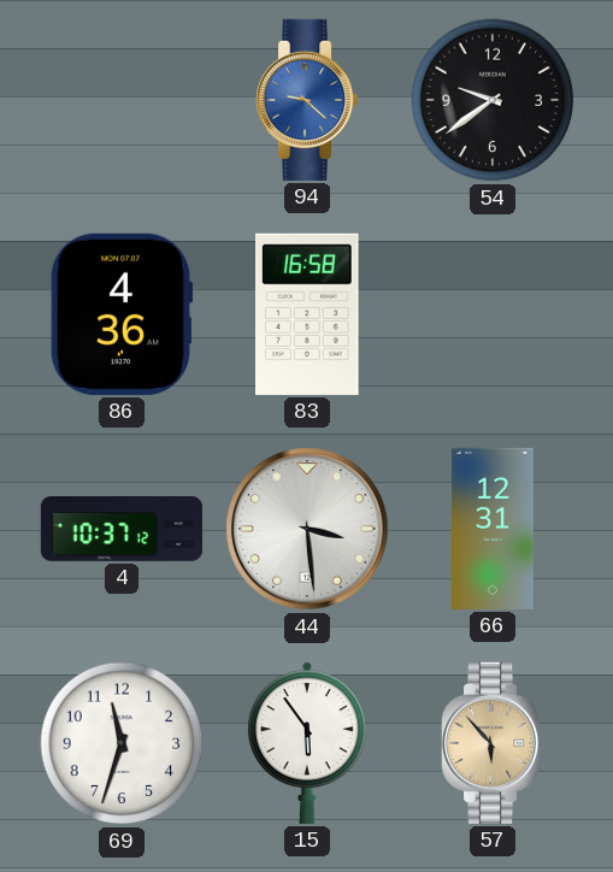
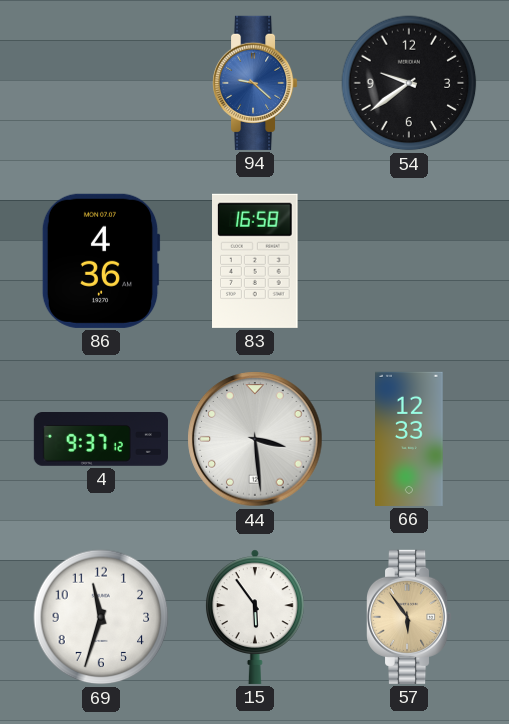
4: 10:37 -> 9:37 (101, 440)
66: 12:31 -> 12:33 (410, 439)
57: 5:53 -> 5:54 (410, 617)
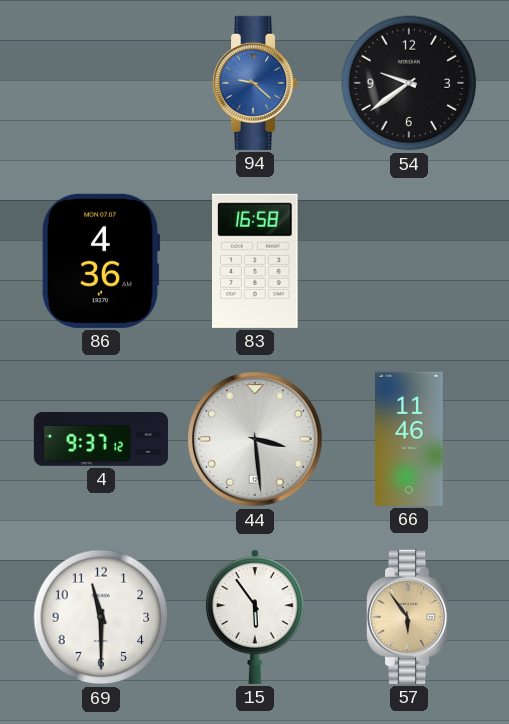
66: 12:33 -> 11:46 (410, 439)
69: 11:33 -> 11:30 (101, 617)
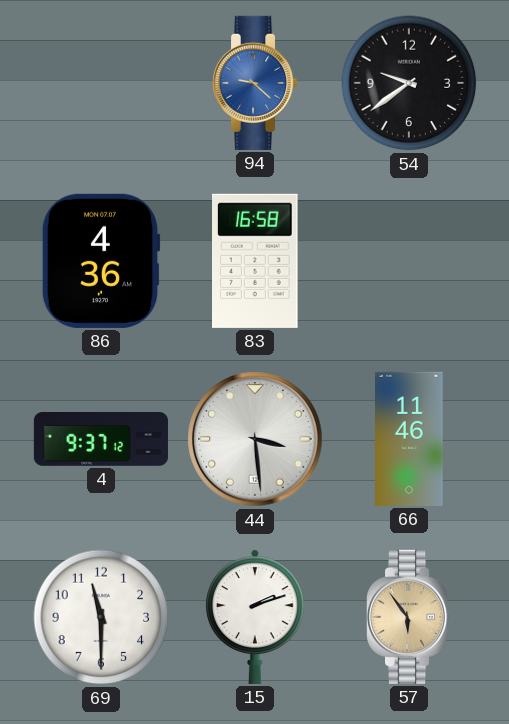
15: 5:54 -> 2:12 (255, 617)
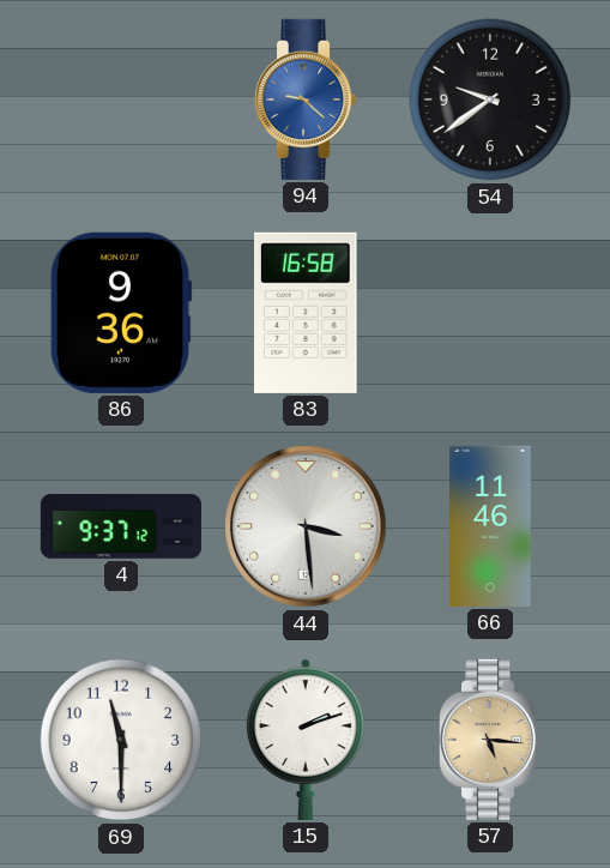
86: 4:36 -> 9:36 (121, 313)
57: 5:54 -> 5:16 (491, 740)
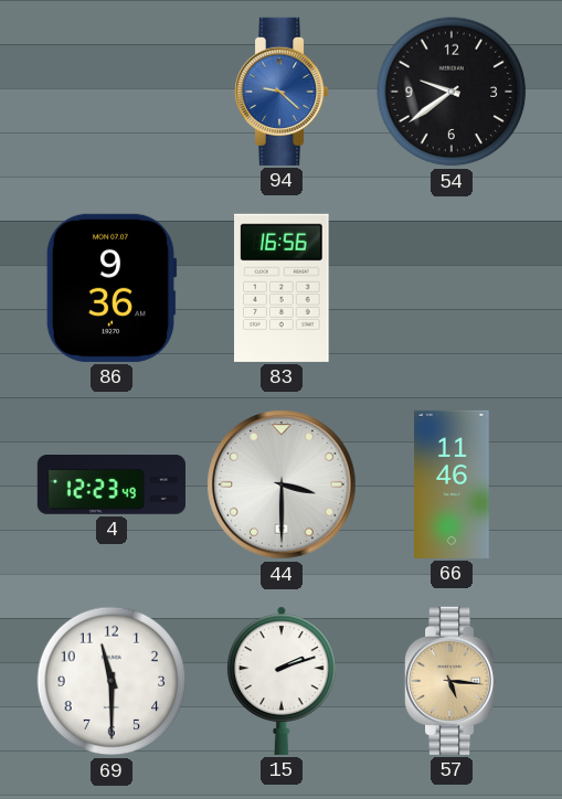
83: 16:58 -> 16:56 (283, 288)
4: 9:37 -> 12:23 (112, 486)
44: 3:29 -> 3:30 (282, 484)
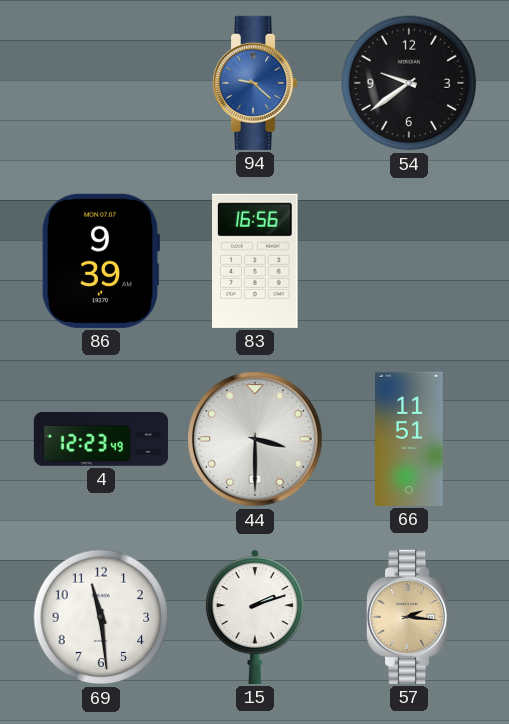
86: 9:36 -> 9:39 (101, 261)
66: 11:46 -> 11:51 (410, 439)
69: 11:30 -> 11:29 (101, 617)
57: 5:16 -> 2:16 (410, 617)
